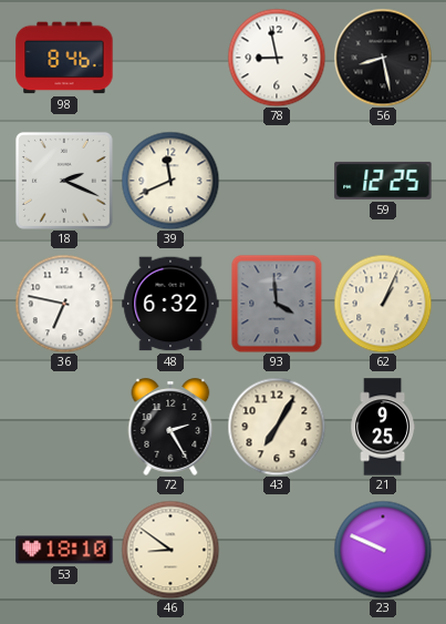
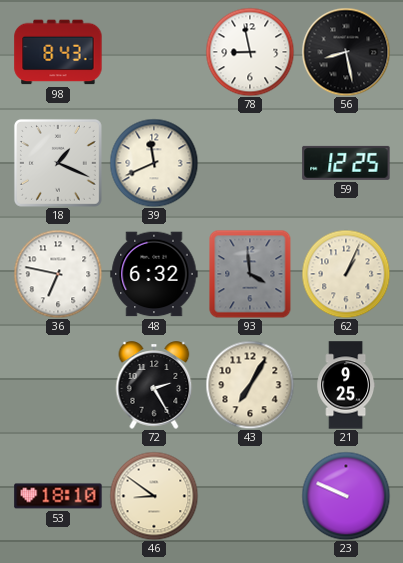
98: 8:46 -> 8:43 (58, 52)
18: 2:19 -> 1:19 (58, 163)
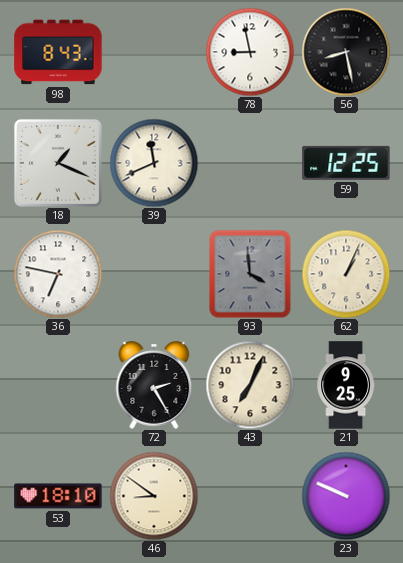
48: 6:32 -> none (154, 274)
43: 7:05 -> 7:04 (250, 385)
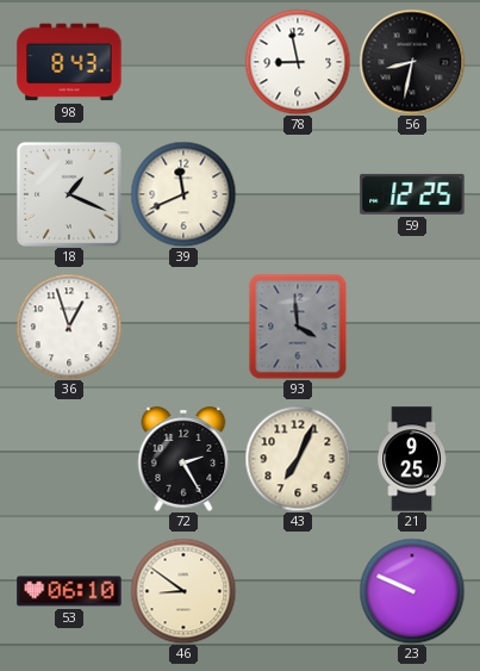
56: 8:28 -> 8:32 (412, 62)
36: 6:47 -> 12:57 (69, 327)
62: 1:04 -> none (346, 274)
53: 18:10 -> 06:10 (69, 591)
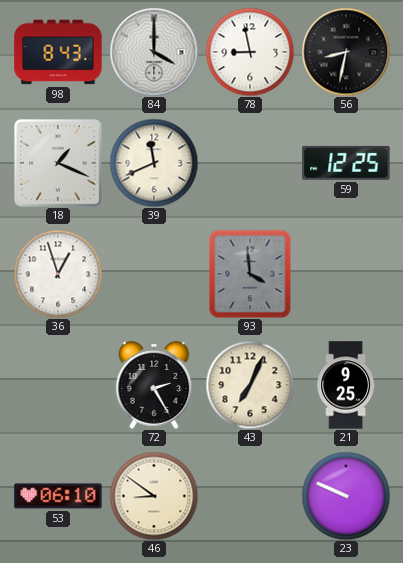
84: none -> 4:00 (154, 52)
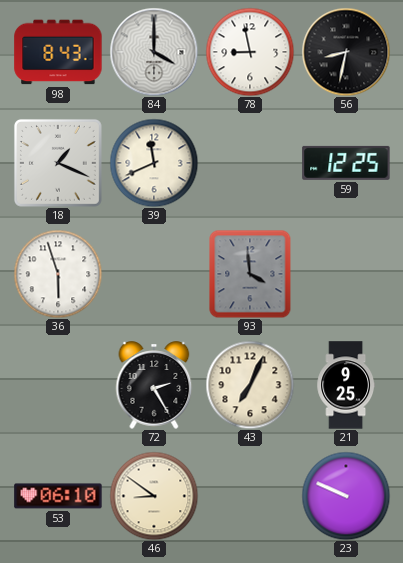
36: 12:57 -> 5:57 (58, 274)
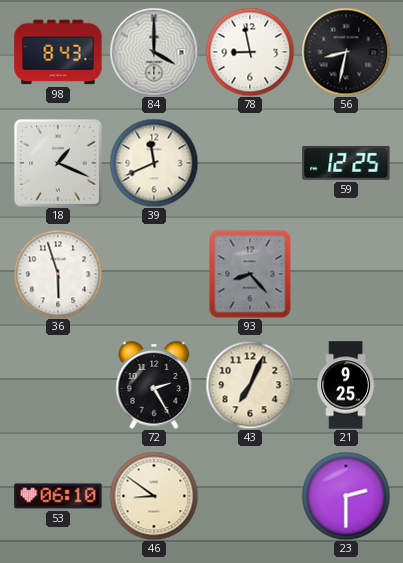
93: 3:59 -> 8:23 (250, 274)
23: 9:49 -> 2:30 (346, 496)
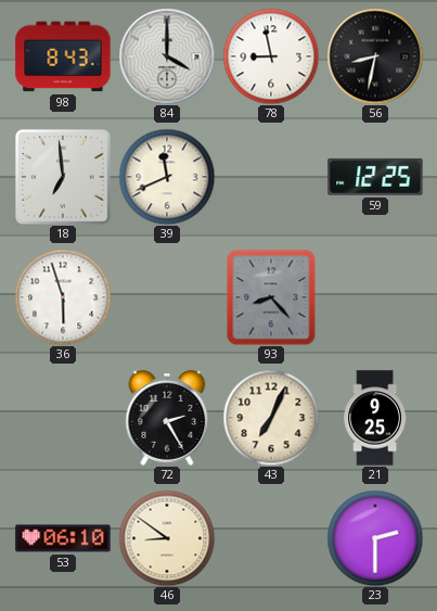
18: 1:19 -> 6:59 (63, 177)
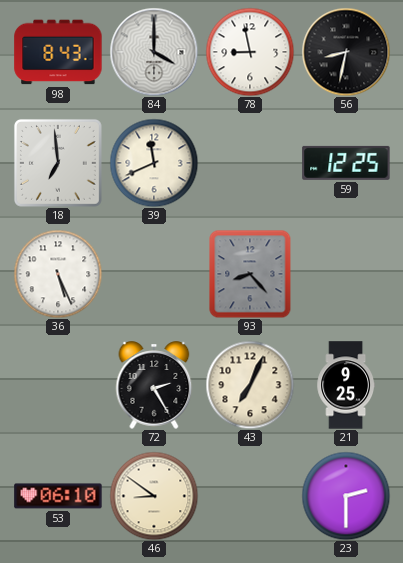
36: 5:57 -> 5:26 (58, 274)
